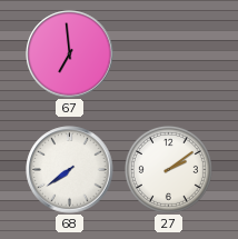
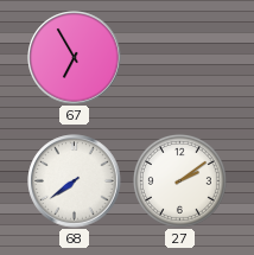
67: 6:59 -> 6:55 (75, 58)
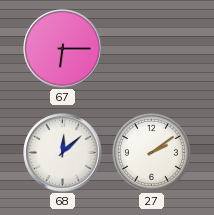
67: 6:55 -> 6:15 (63, 49)
68: 7:39 -> 12:08 (63, 153)
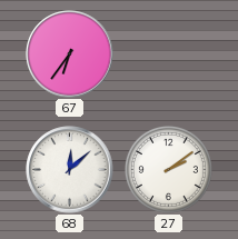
67: 6:15 -> 6:36 (70, 54)
